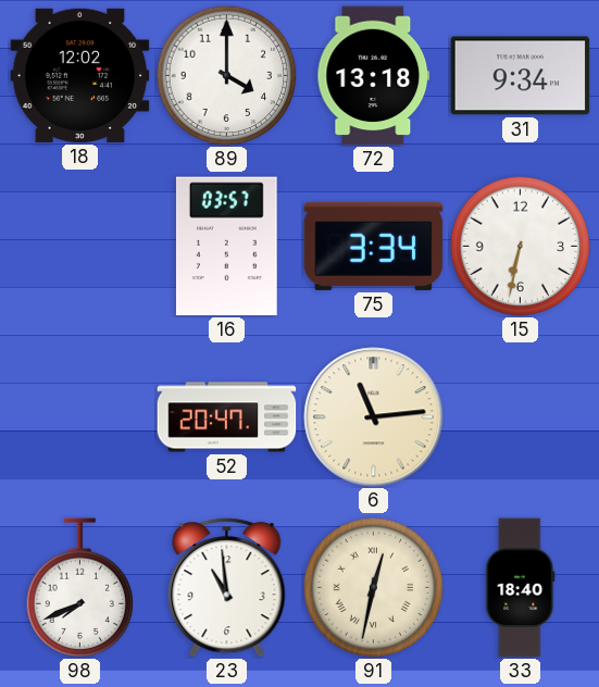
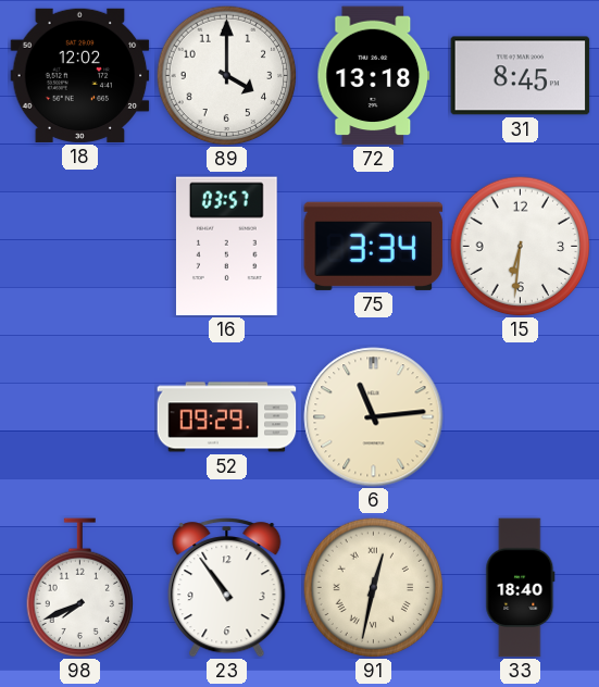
31: 9:34 -> 8:45 (521, 76)
15: 6:32 -> 6:31 (520, 246)
52: 20:47 -> 09:29 (227, 417)
23: 10:59 -> 10:54 (227, 588)
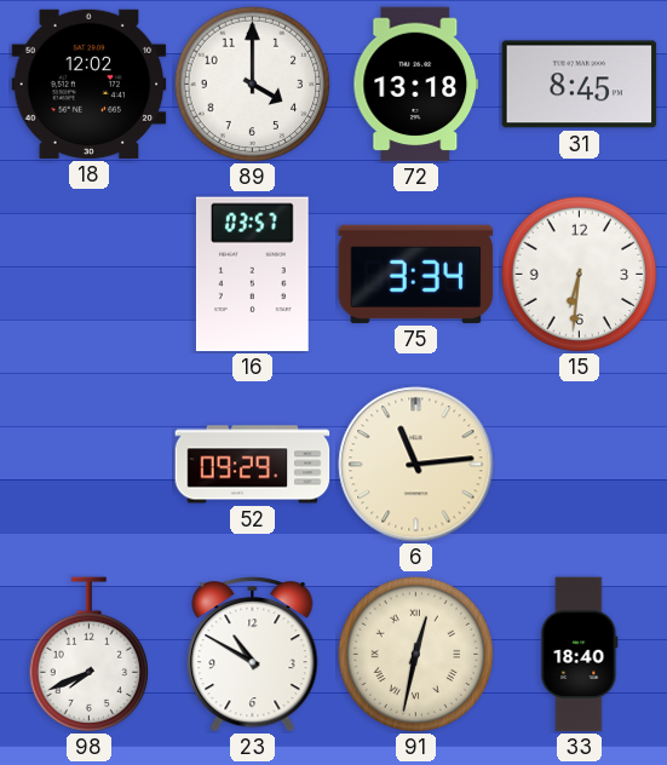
23: 10:54 -> 10:50 (253, 655)
